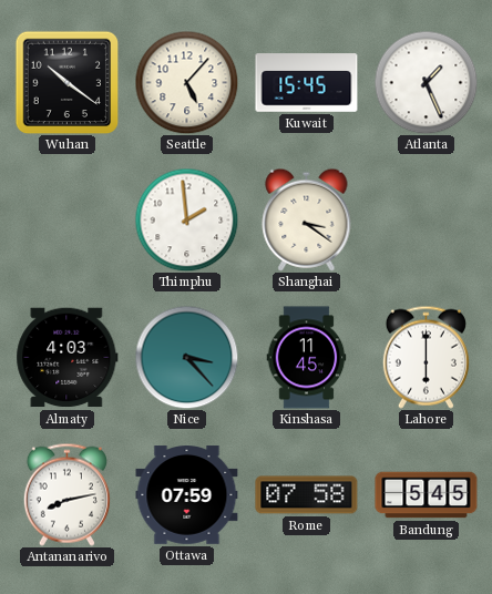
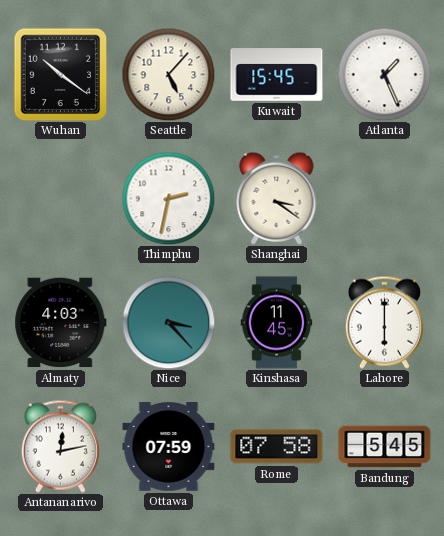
Thimphu: 1:59 -> 2:32 (168, 198)
Antananarivo: 8:13 -> 12:13 (60, 446)
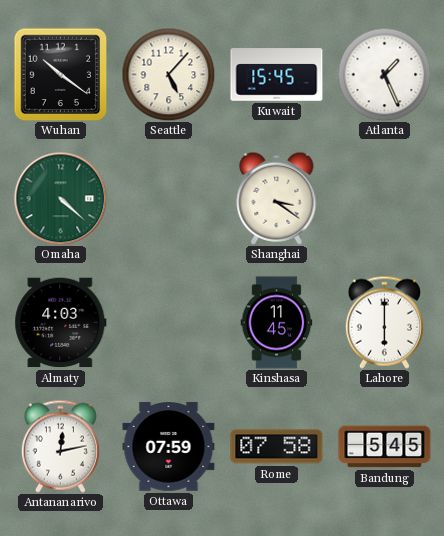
Omaha: none -> 4:22 (60, 198)
Thimphu: 2:32 -> none (168, 198)
Nice: 3:23 -> none (168, 322)
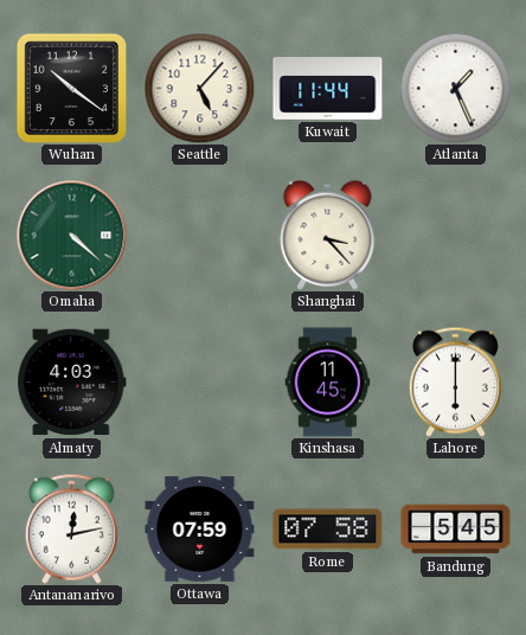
Kuwait: 15:45 -> 11:44 (328, 89)
Shanghai: 3:21 -> 3:23 (328, 235)
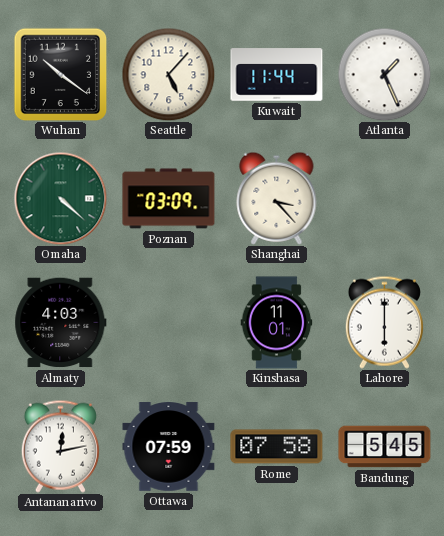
Poznan: none -> 03:09 (169, 199)
Kinshasa: 11:45 -> 11:01 (277, 323)
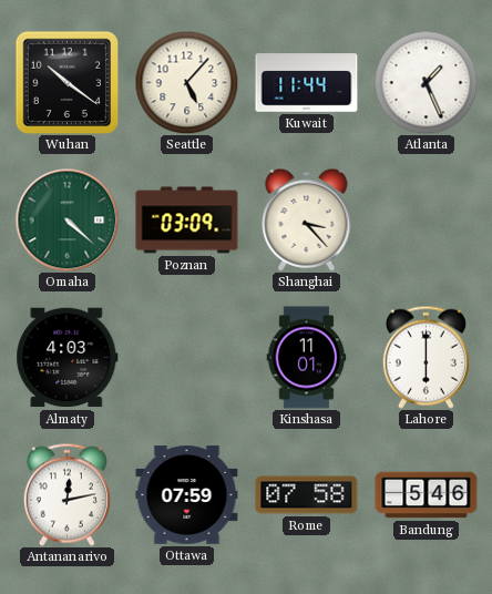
Bandung: 5:45 -> 5:46 (427, 495)
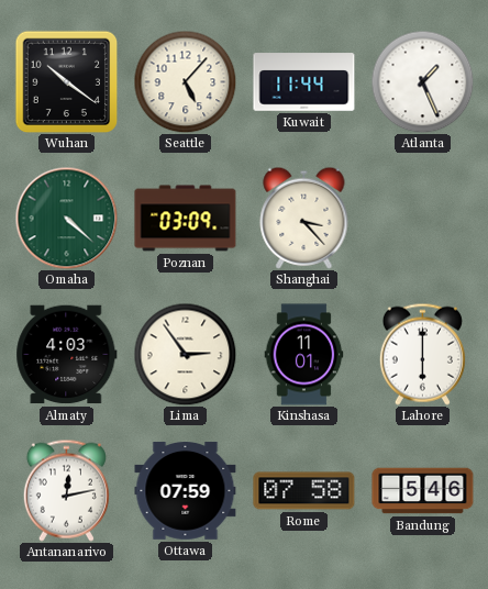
Lima: none -> 2:54 (185, 354)
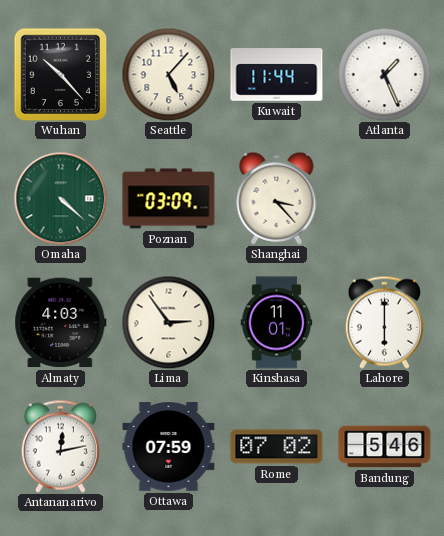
Wuhan: 10:21 -> 10:23 (60, 74)
Rome: 07:58 -> 07:02 (277, 447)
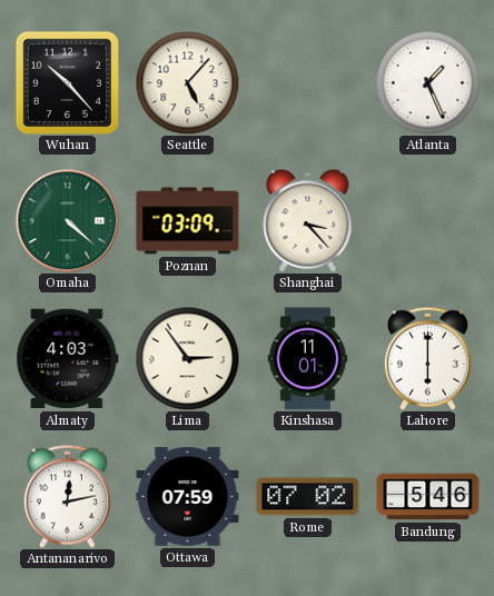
Kuwait: 11:44 -> none (277, 75)
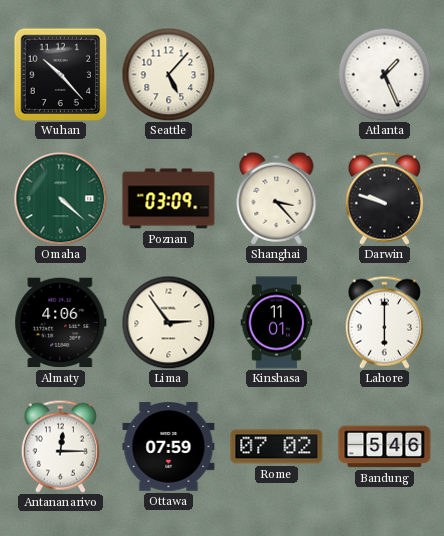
Darwin: none -> 9:48 (384, 198)
Almaty: 4:03 -> 4:06 (61, 323)
Antananarivo: 12:13 -> 12:15 (60, 446)
